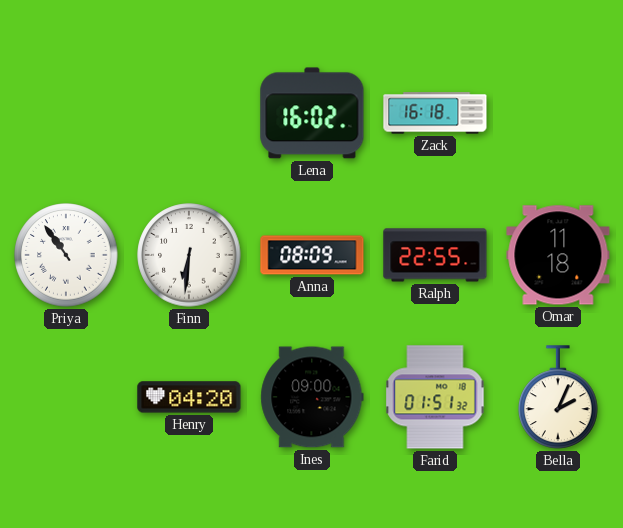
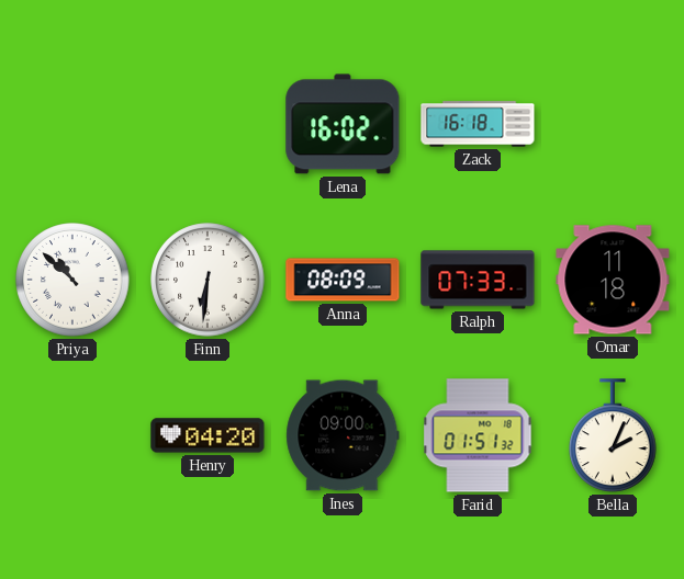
Priya: 10:54 -> 10:52 (72, 280)
Ralph: 22:55 -> 07:33 (478, 280)
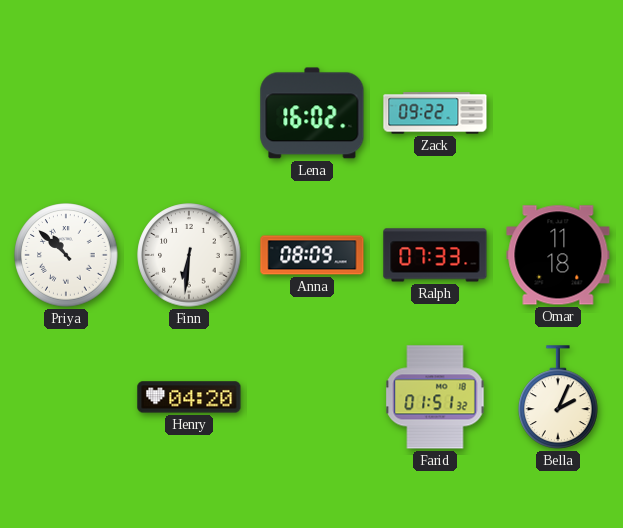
Zack: 16:18 -> 09:22 (435, 113)
Ines: 09:00 -> none (343, 435)
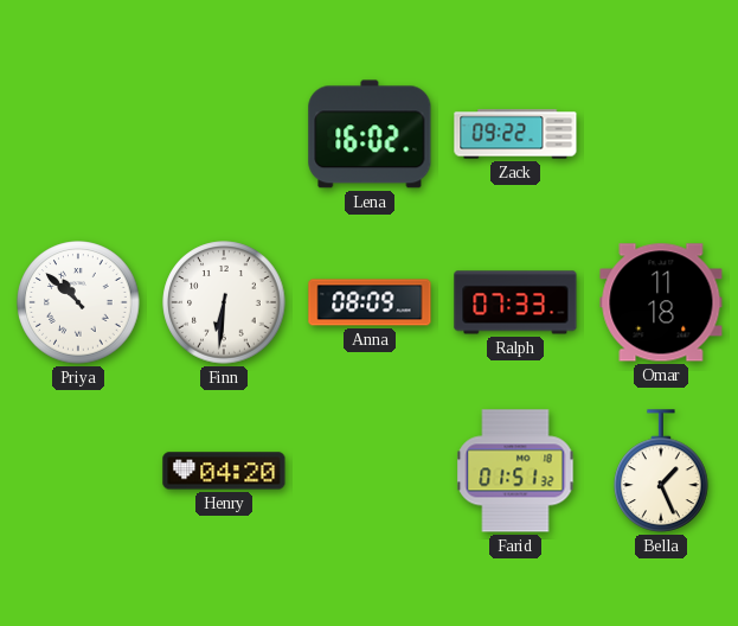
Bella: 2:04 -> 1:26 (661, 471)
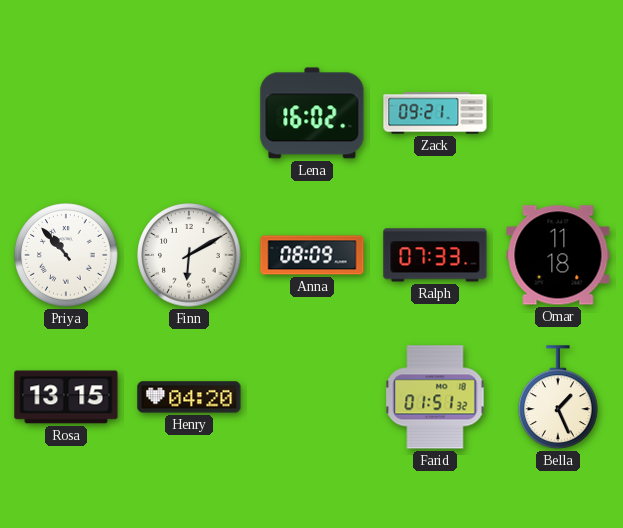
Zack: 09:22 -> 09:21 (435, 113)
Priya: 10:52 -> 10:53 (66, 255)
Finn: 6:31 -> 6:10 (189, 255)
Rosa: none -> 13:15 (66, 397)
